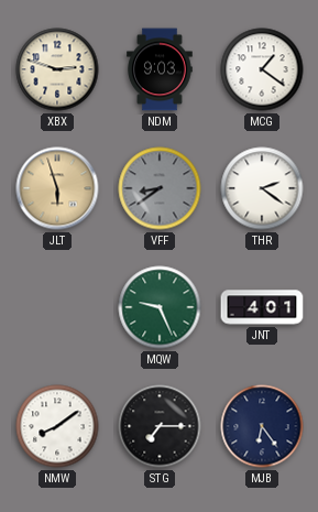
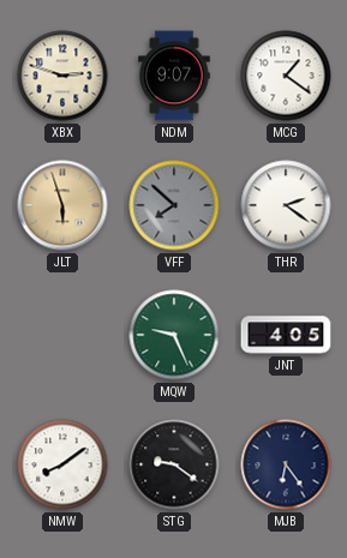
NDM: 9:03 -> 9:07 (174, 76)
VFF: 8:39 -> 7:52 (174, 205)
JNT: 4:01 -> 4:05 (286, 335)
STG: 7:15 -> 9:21 (174, 464)
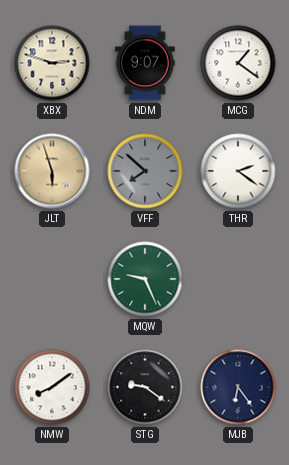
JNT: 4:05 -> none (286, 335)
